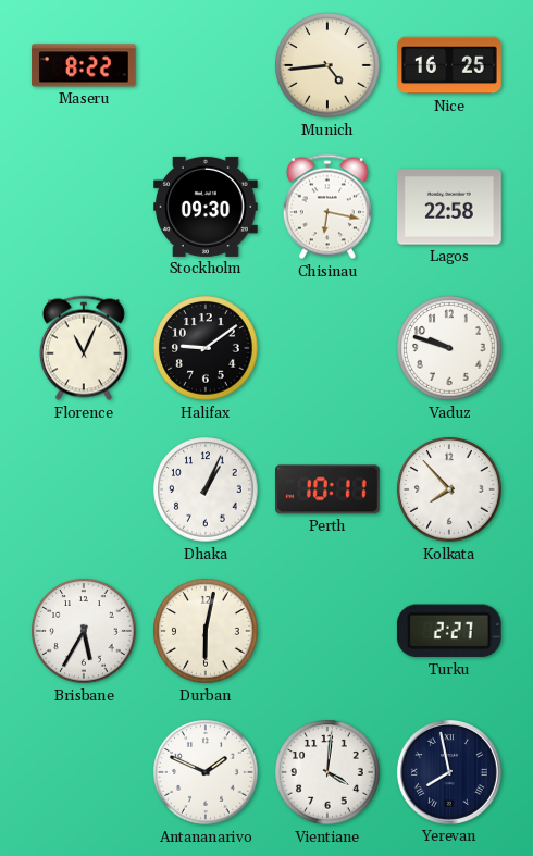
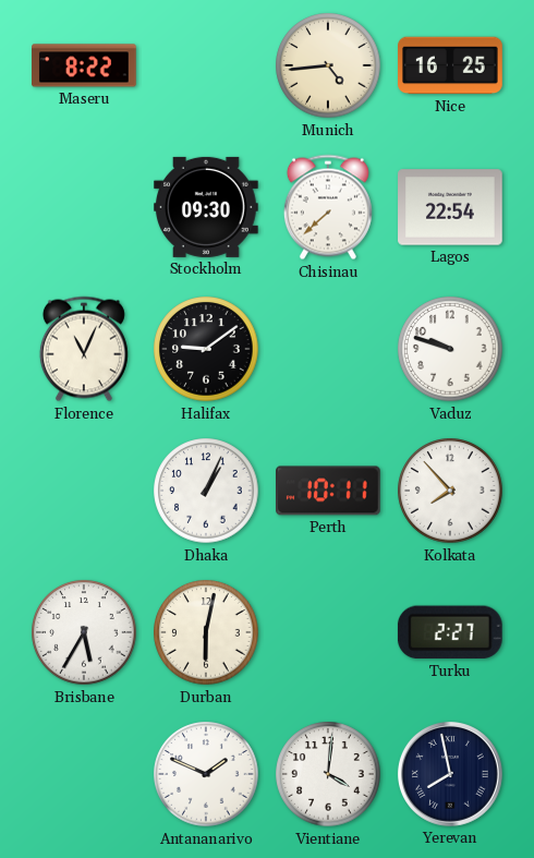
Chisinau: 6:17 -> 7:38 (328, 207)
Lagos: 22:58 -> 22:54 (450, 207)
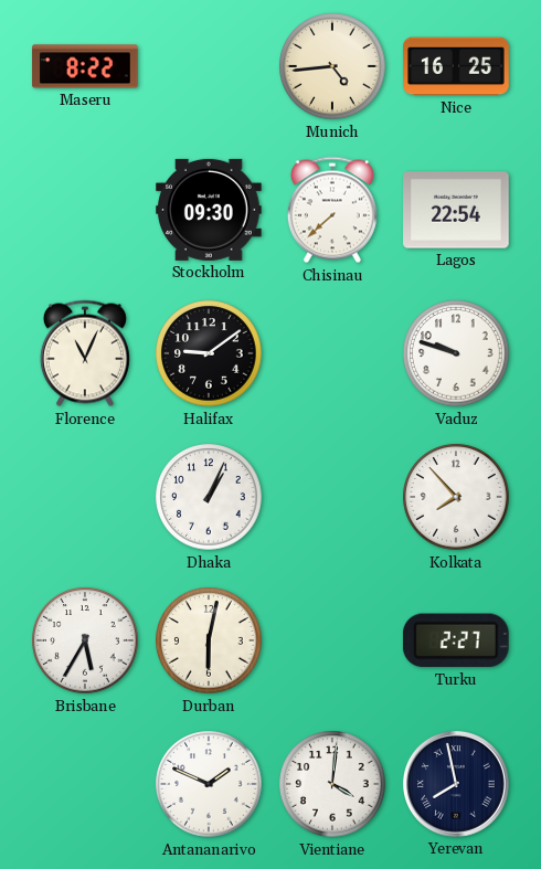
Perth: 10:11 -> none (329, 491)
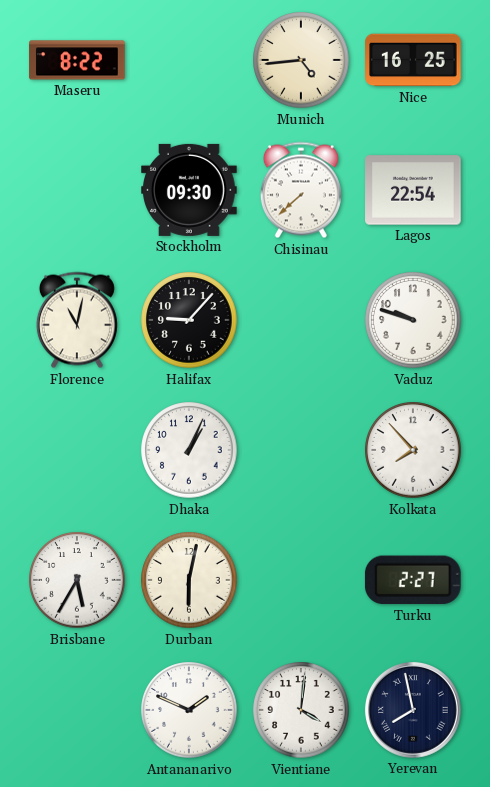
Florence: 11:04 -> 11:02 (77, 320)
Halifax: 9:09 -> 9:07 (189, 320)
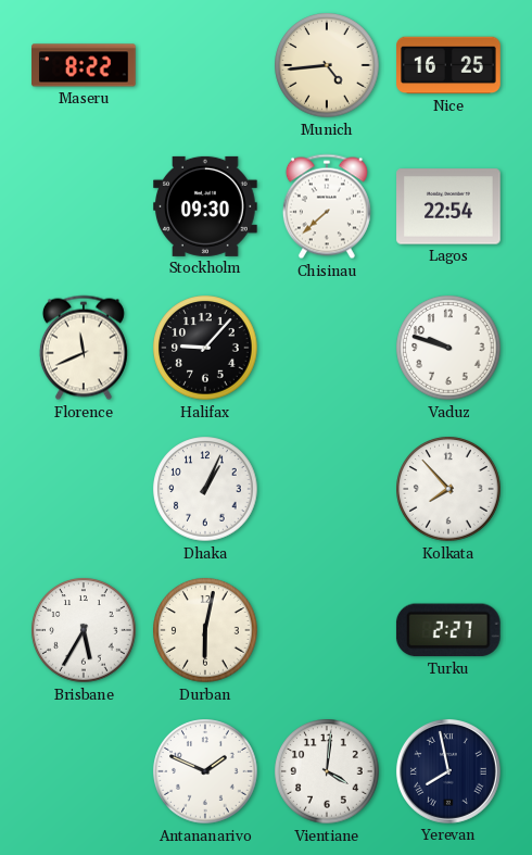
Florence: 11:02 -> 11:41 (84, 348)
